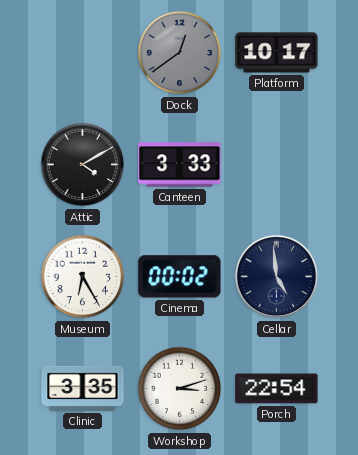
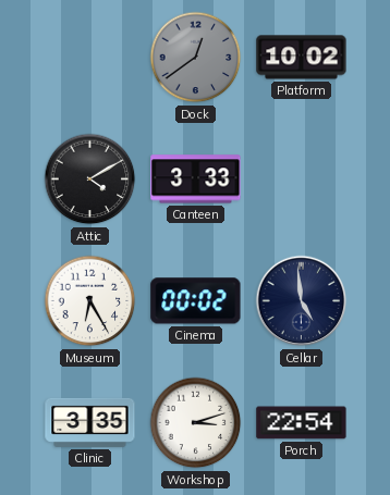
Platform: 10:17 -> 10:02 (302, 58)
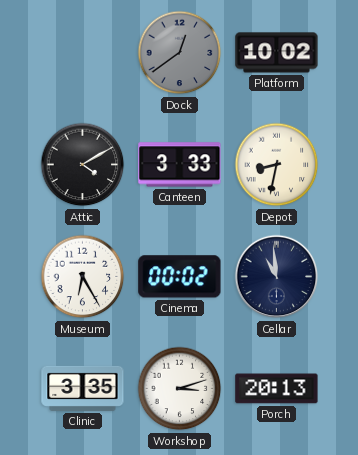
Depot: none -> 8:32 (277, 165)
Cellar: 4:59 -> 10:59 (277, 277)
Porch: 22:54 -> 20:13 (277, 389)
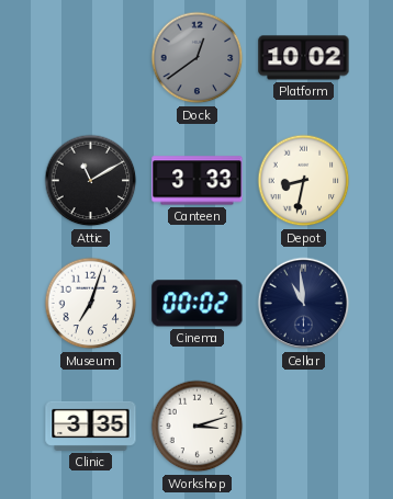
Attic: 4:10 -> 11:10 (91, 181)
Museum: 6:25 -> 7:03 (91, 304)
Porch: 20:13 -> none (277, 389)
